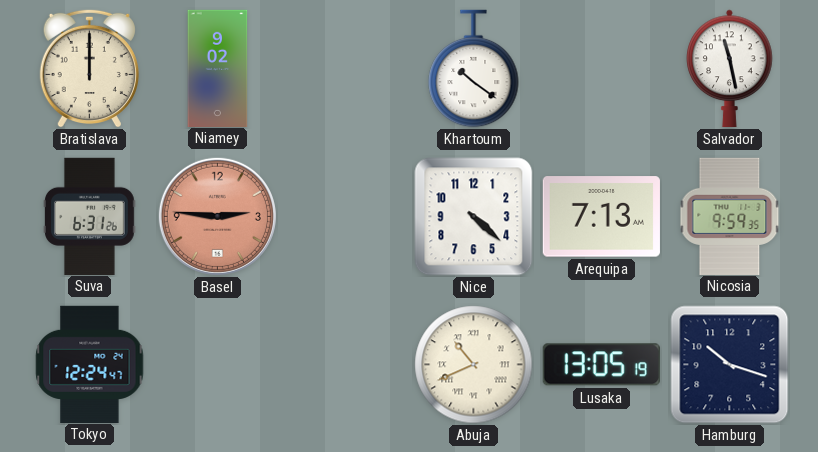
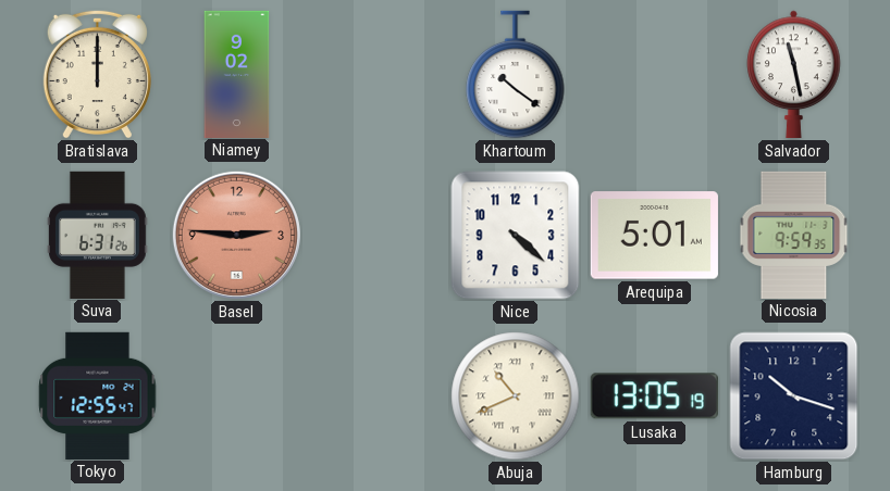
Arequipa: 7:13 -> 5:01 (654, 236)
Tokyo: 12:24 -> 12:55 (98, 395)
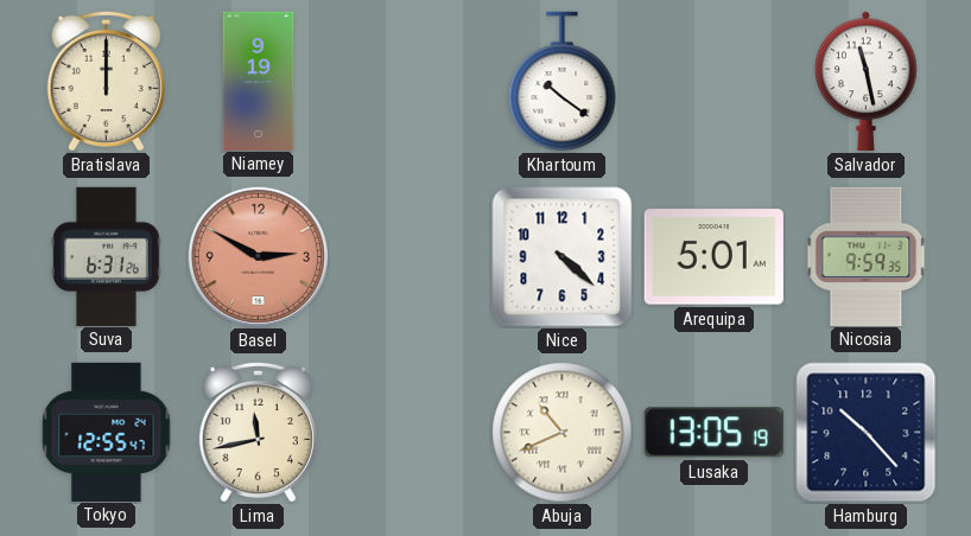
Niamey: 9:02 -> 9:19 (259, 81)
Basel: 2:46 -> 2:50 (258, 256)
Lima: none -> 11:43 (258, 432)
Hamburg: 10:18 -> 10:23 (867, 433)
